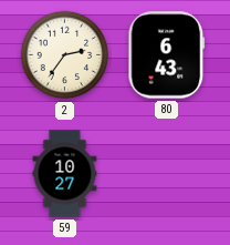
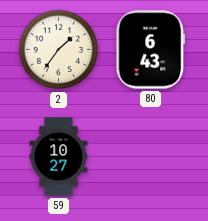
2: 2:36 -> 1:36 (59, 50)
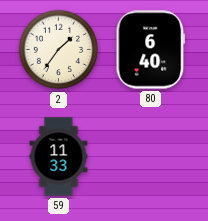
80: 6:43 -> 6:40 (151, 50)
59: 10:27 -> 11:33 (59, 157)
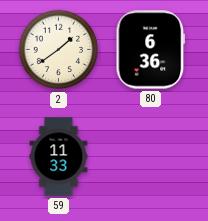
2: 1:36 -> 1:39 (59, 50)
80: 6:40 -> 6:36 (151, 50)
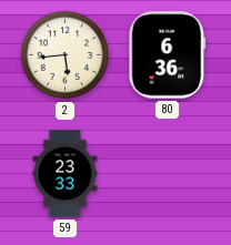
2: 1:39 -> 5:44 (66, 55)
59: 11:33 -> 23:33 (66, 174)
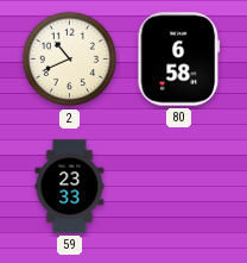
2: 5:44 -> 10:41 (70, 60)
80: 6:36 -> 6:58 (179, 60)
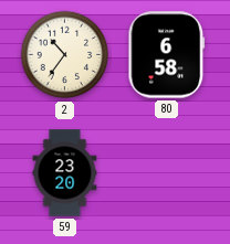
2: 10:41 -> 10:36 (65, 55)
59: 23:33 -> 23:20 (65, 173)
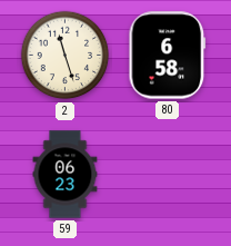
2: 10:36 -> 11:27 (66, 56)
59: 23:20 -> 06:23 (66, 175)
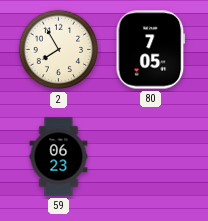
2: 11:27 -> 7:55 (59, 50)
80: 6:58 -> 7:05 (151, 50)
